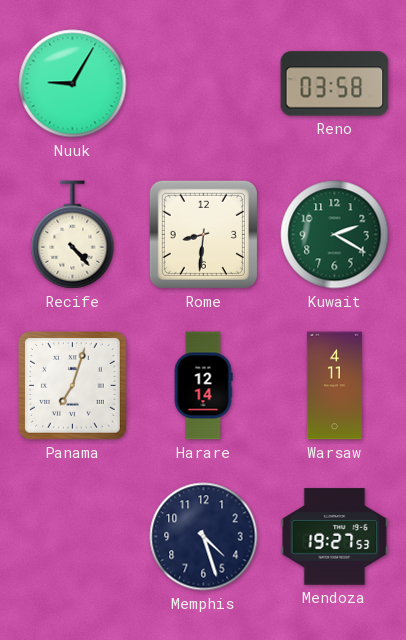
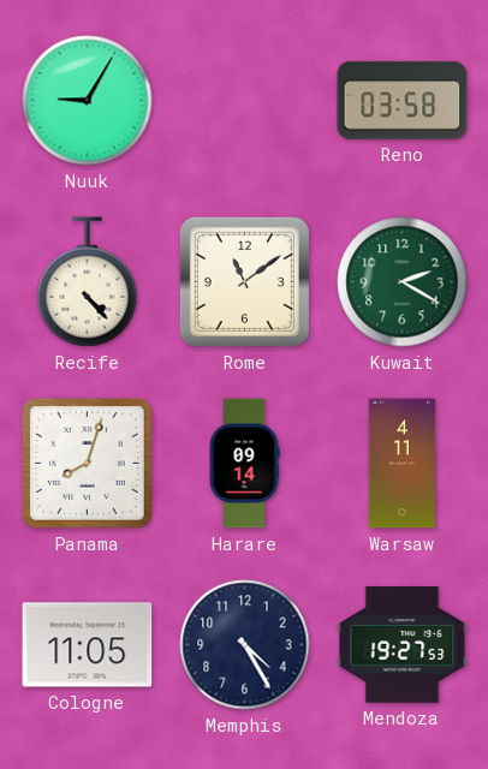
Rome: 8:31 -> 11:09 (244, 281)
Panama: 7:03 -> 8:03 (87, 463)
Harare: 12:14 -> 09:14 (244, 464)
Cologne: none -> 11:05 (88, 645)
Memphis: 4:27 -> 4:25 (245, 645)
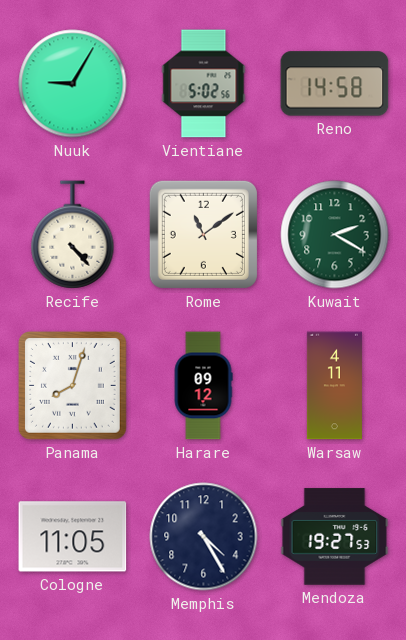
Vientiane: none -> 5:02 (204, 84)
Reno: 03:58 -> 14:58 (335, 84)
Harare: 09:14 -> 09:12 (203, 386)
